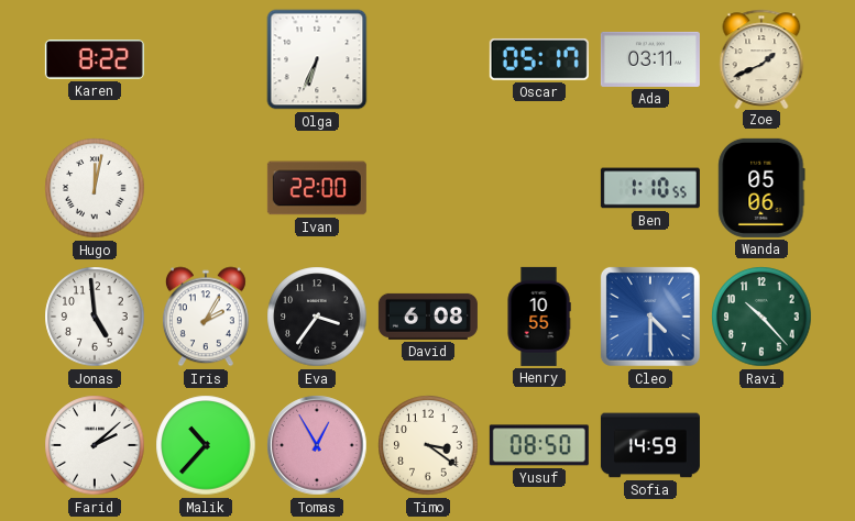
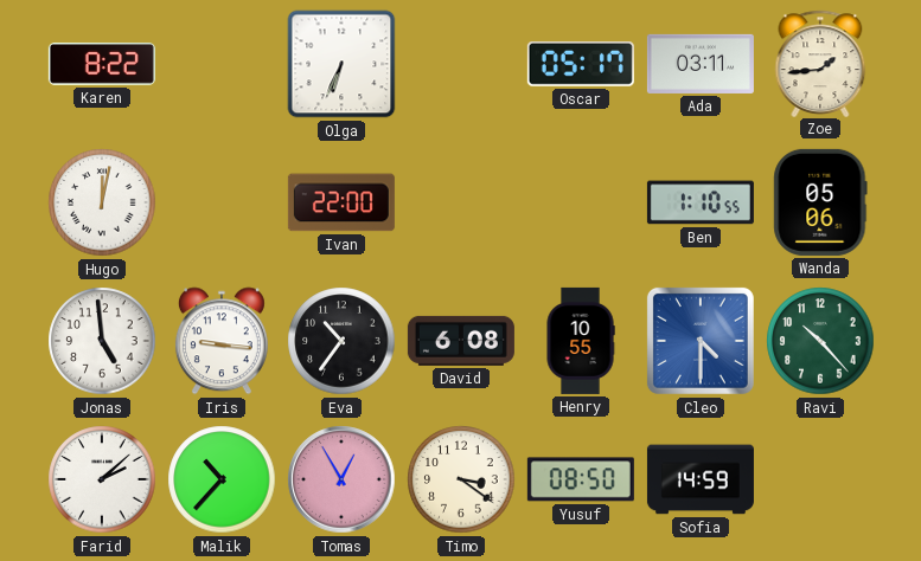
Zoe: 1:41 -> 1:44 (820, 63)
Iris: 2:05 -> 9:16 (222, 341)
Eva: 3:36 -> 10:36 (341, 341)
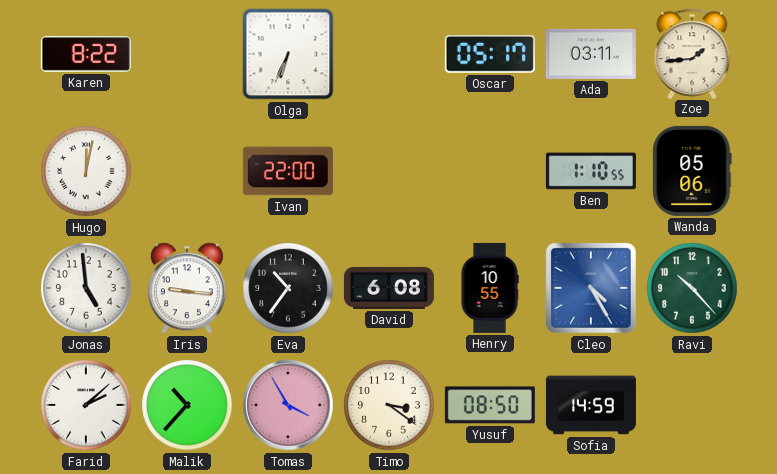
Cleo: 4:30 -> 4:25 (591, 288)
Tomas: 12:55 -> 3:55 (288, 405)
